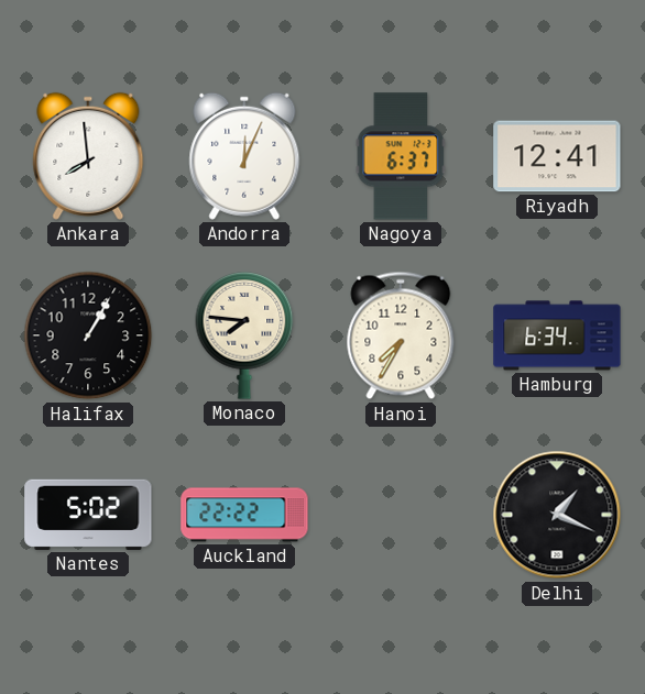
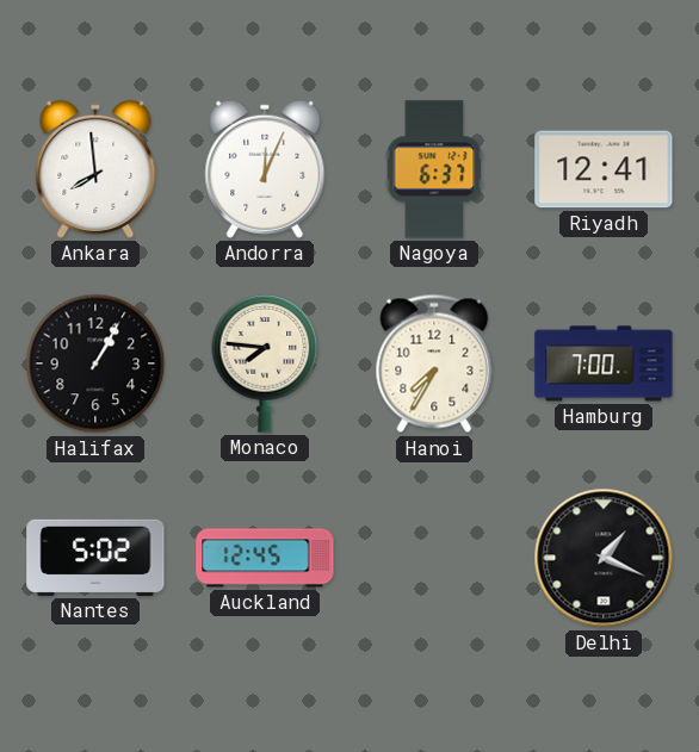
Hamburg: 6:34 -> 7:00 (604, 363)
Auckland: 22:22 -> 12:45 (265, 558)
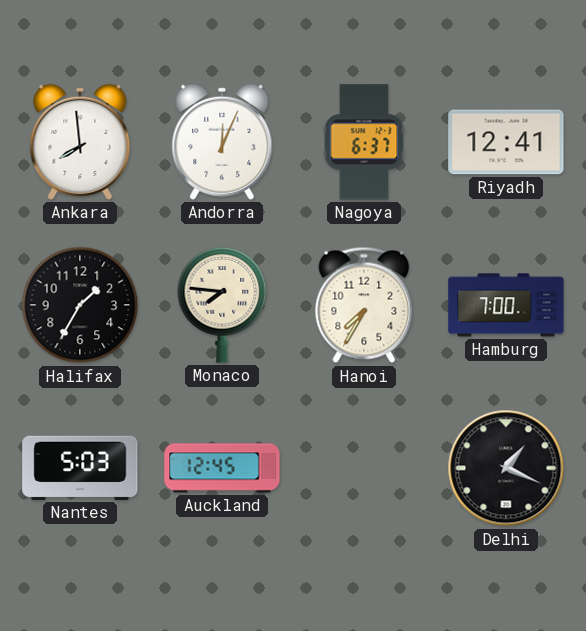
Halifax: 1:05 -> 1:35 (80, 305)
Nantes: 5:02 -> 5:03 (80, 468)
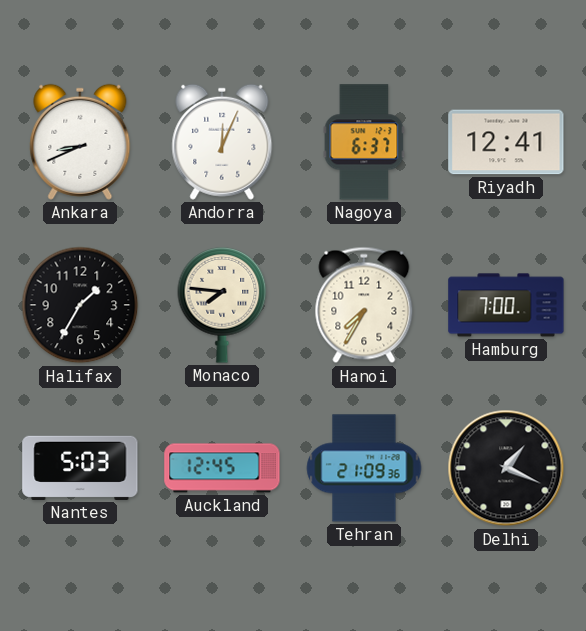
Ankara: 7:59 -> 8:41 (80, 142)
Tehran: none -> 21:09 (364, 468)
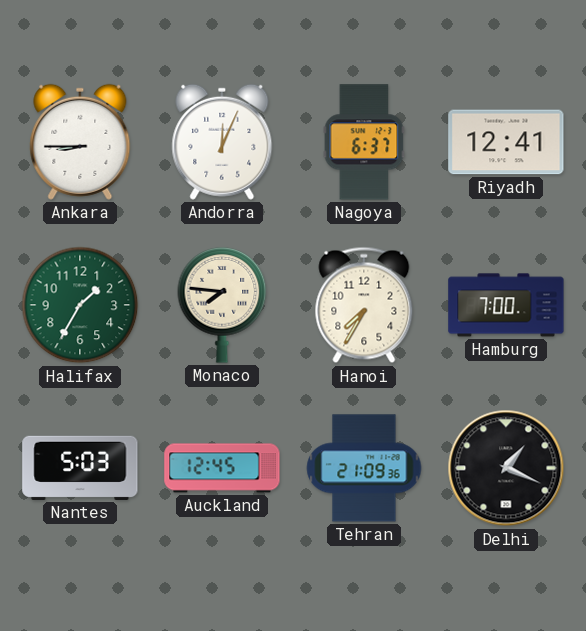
Ankara: 8:41 -> 8:45 (80, 142)
Halifax dial: black -> green (80, 305)
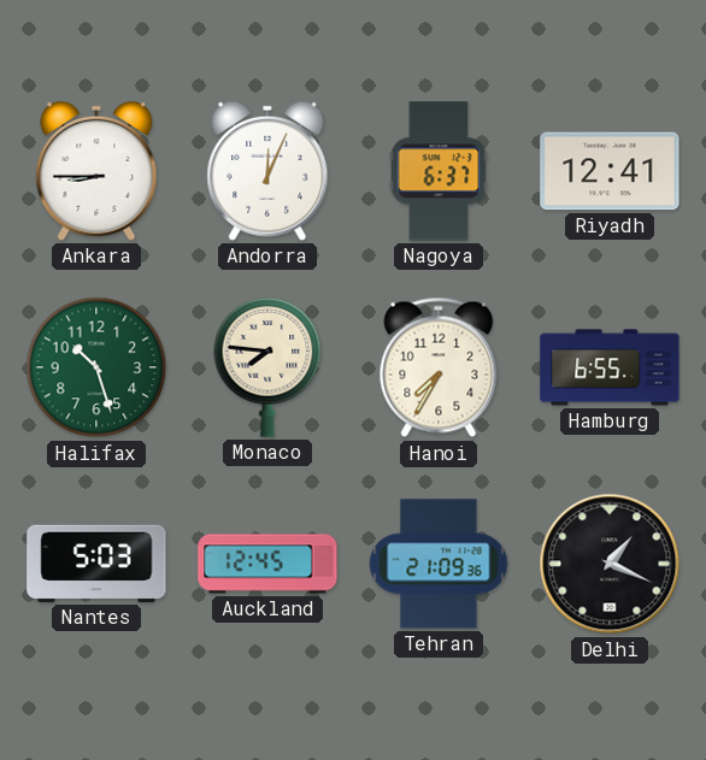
Halifax: 1:35 -> 10:27 (96, 367)
Hamburg: 7:00 -> 6:55 (610, 367)
